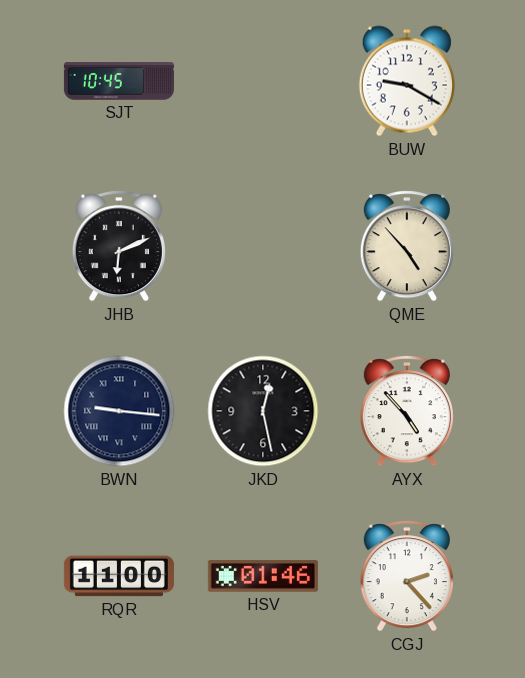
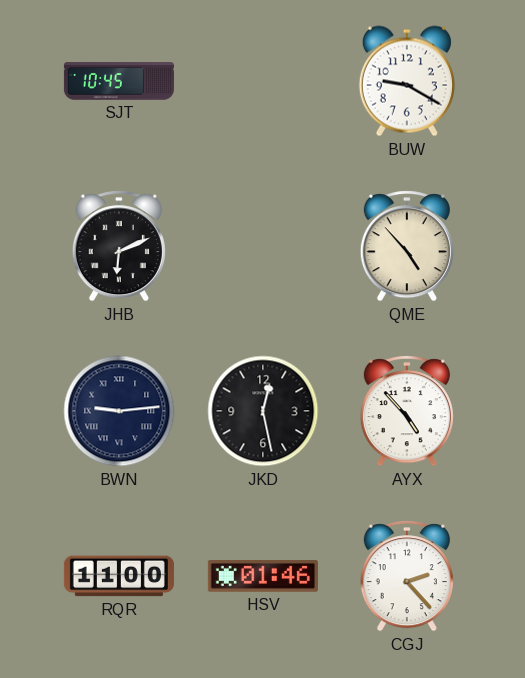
BWN: 9:16 -> 9:14 (119, 411)
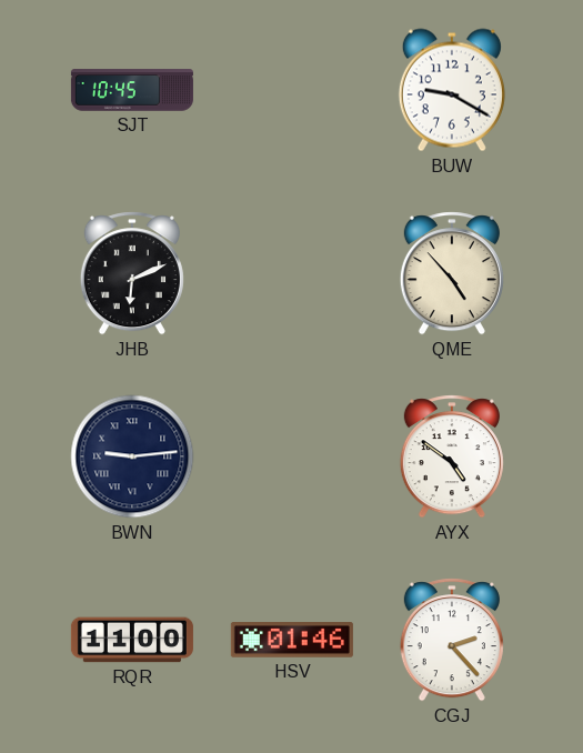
JKD: 12:28 -> none (263, 411)
AYX: 4:53 -> 4:51 (452, 456)
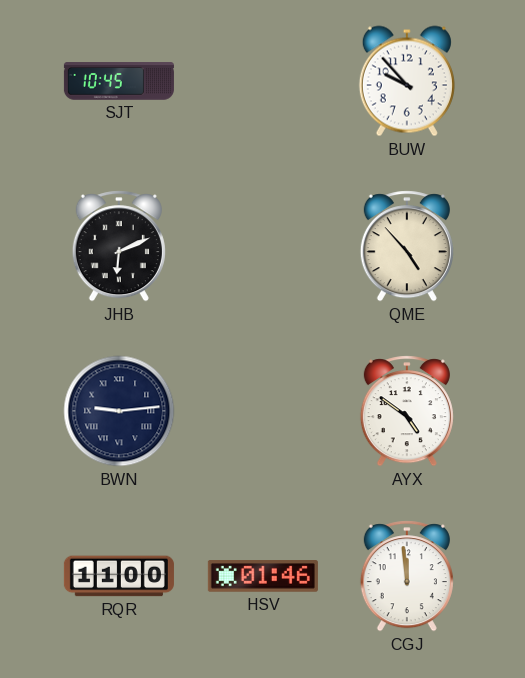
BUW: 9:20 -> 9:53 (407, 81)
CGJ: 2:23 -> 11:59 (407, 576)
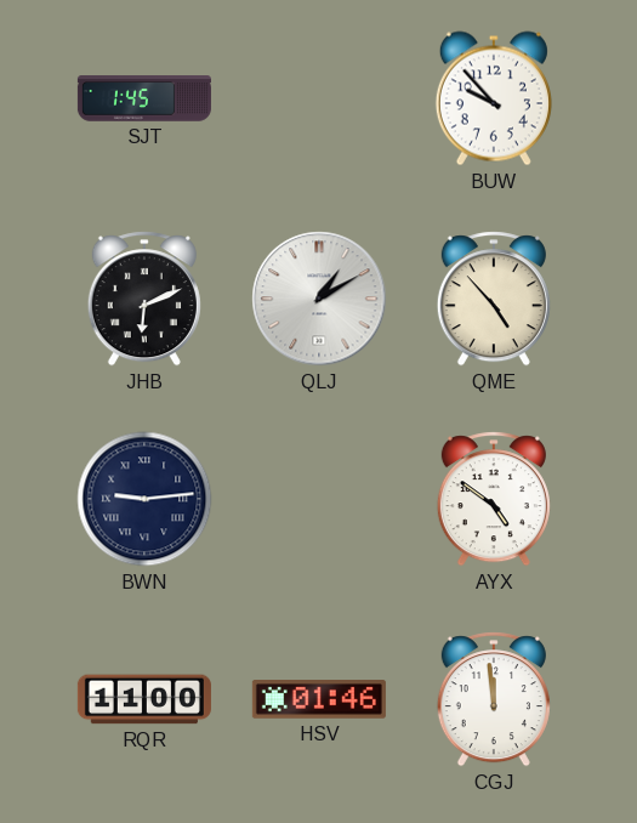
SJT: 10:45 -> 1:45 (144, 98)
QLJ: none -> 1:10 (319, 299)
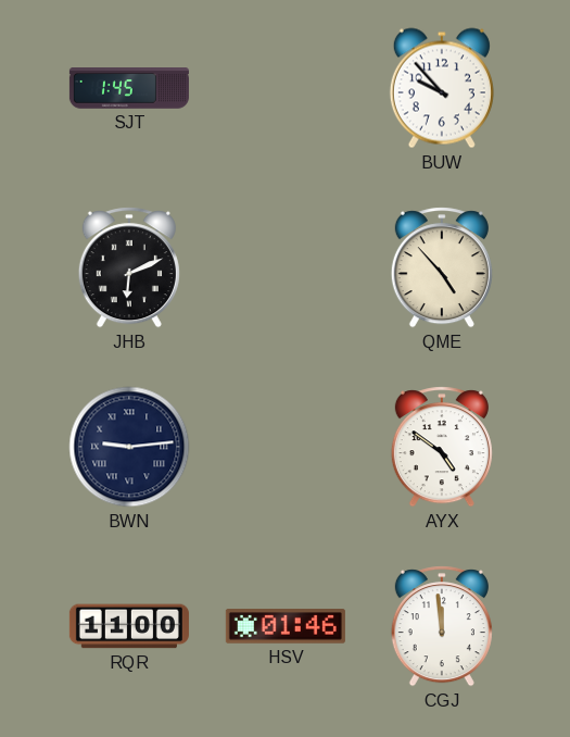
QLJ: 1:10 -> none (319, 299)
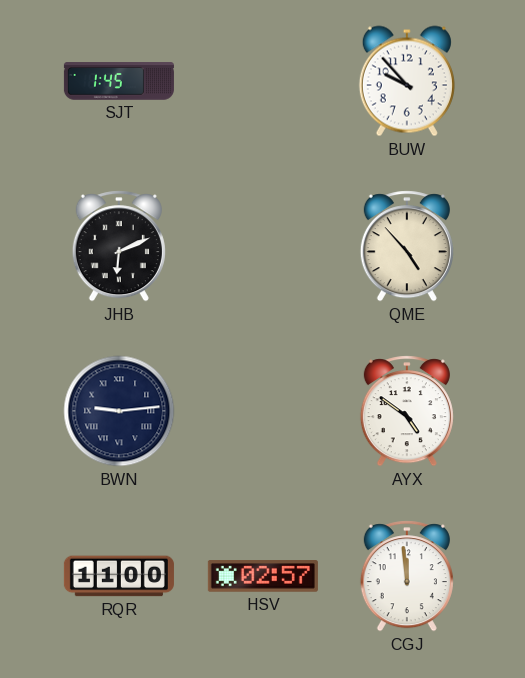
HSV: 01:46 -> 02:57 (263, 576)
